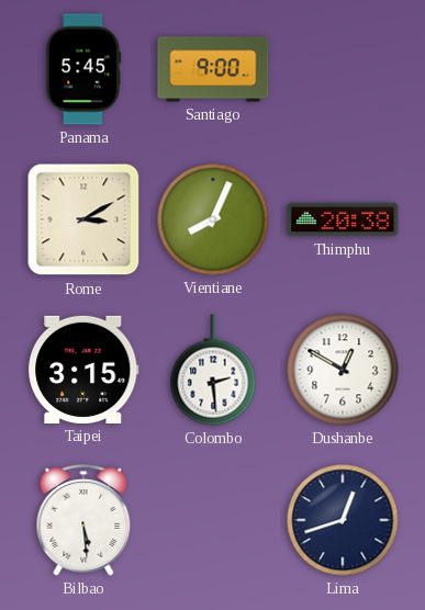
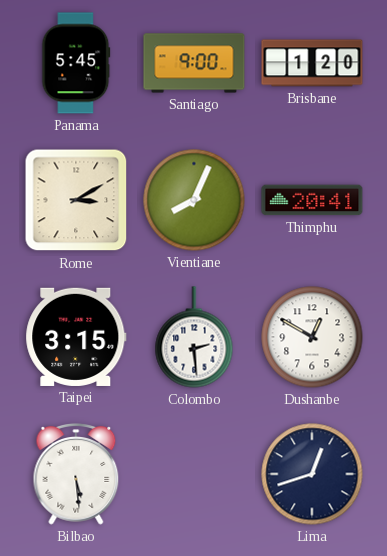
Brisbane: none -> 1:20 (312, 63)
Thimphu: 20:38 -> 20:41 (312, 200)
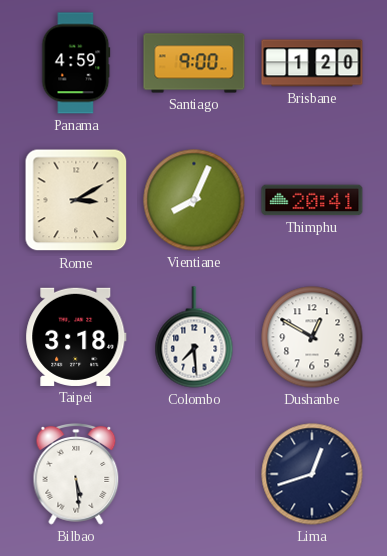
Panama: 5:45 -> 4:59 (76, 63)
Taipei: 3:15 -> 3:18 (76, 337)
Colombo: 2:29 -> 7:29 (194, 337)
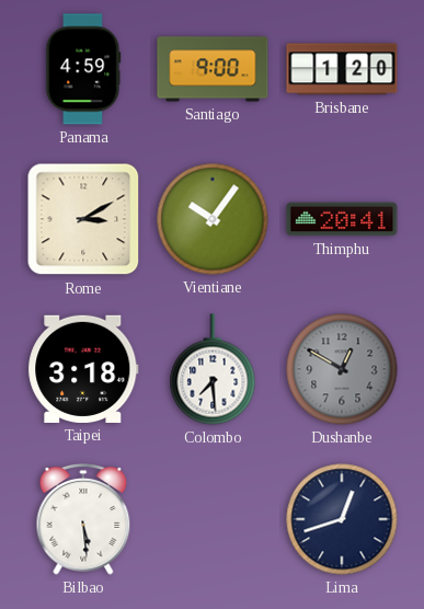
Vientiane: 8:04 -> 10:06 (213, 219)
Dushanbe dial: white -> grey (342, 369)
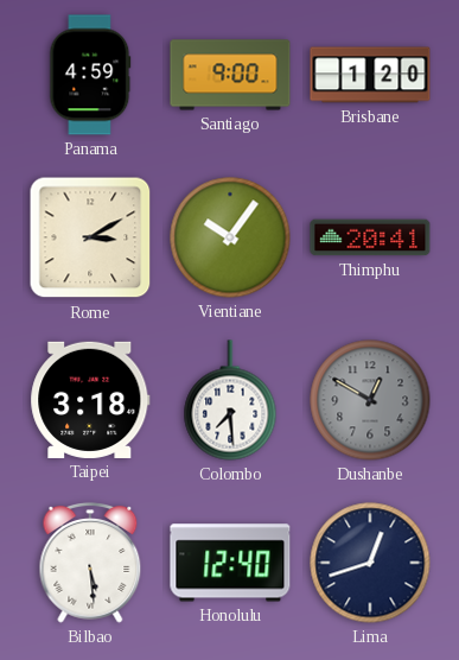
Honolulu: none -> 12:40 (230, 563)
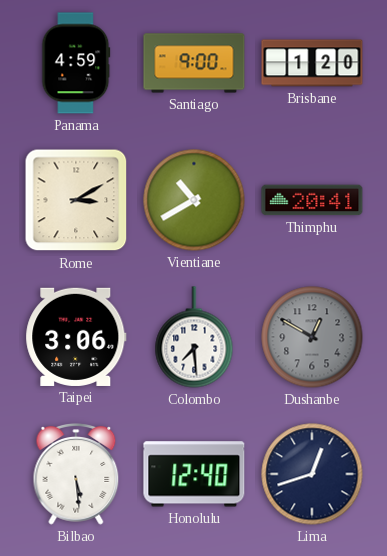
Vientiane: 10:06 -> 10:40 (194, 200)
Taipei: 3:18 -> 3:06 (76, 337)
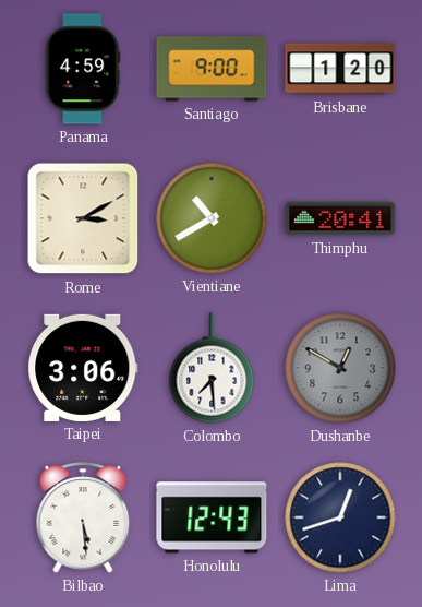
Honolulu: 12:40 -> 12:43 (212, 517)
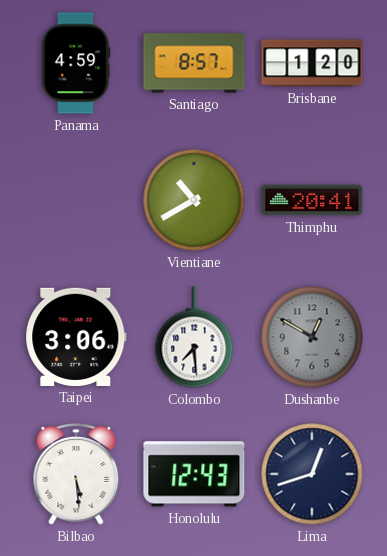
Santiago: 9:00 -> 8:57 (194, 63)
Rome: 3:10 -> none (83, 218)
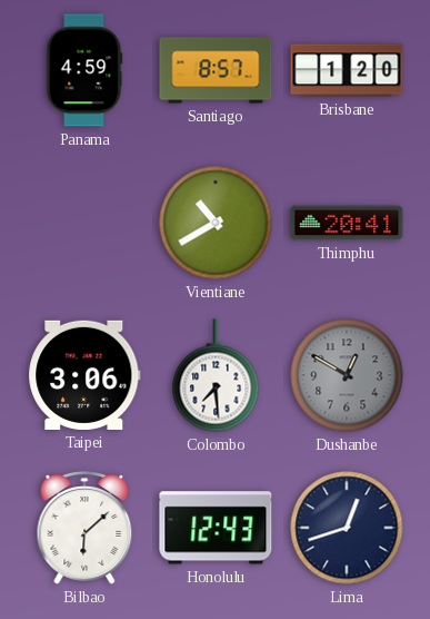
Bilbao: 5:29 -> 6:08 (84, 528)
